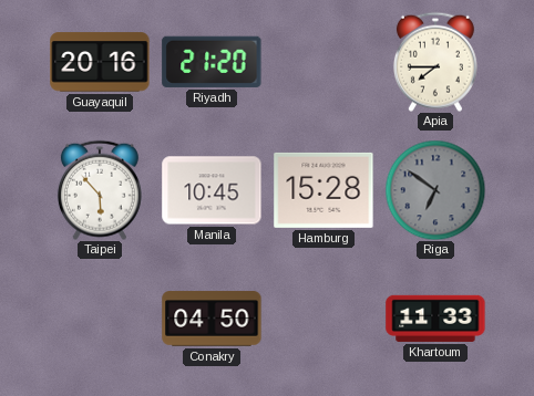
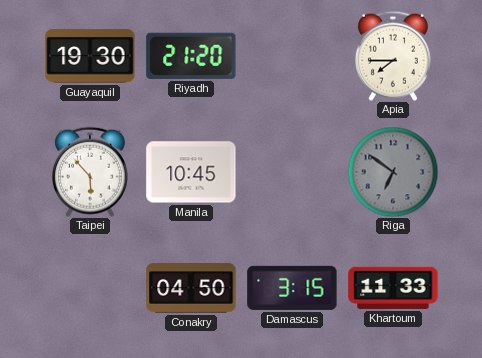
Guayaquil: 20:16 -> 19:30 (90, 56)
Hamburg: 15:28 -> none (324, 190)
Damascus: none -> 3:15 (292, 288)
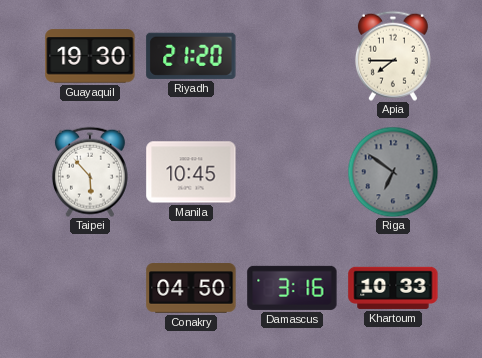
Damascus: 3:15 -> 3:16 (292, 288)
Khartoum: 11:33 -> 10:33 (393, 288)
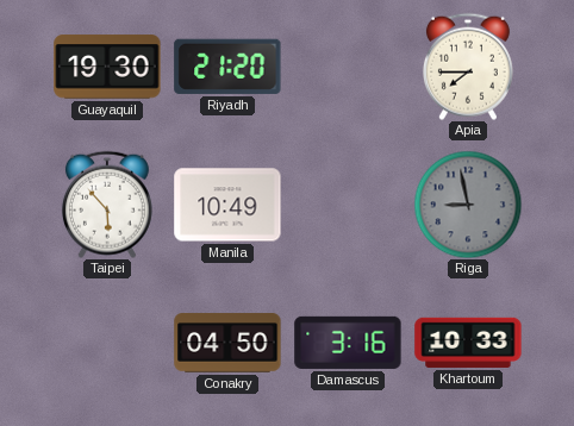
Manila: 10:45 -> 10:49 (227, 205)
Riga: 6:51 -> 8:58 (468, 205)
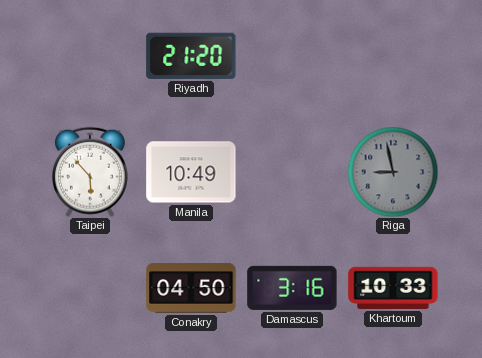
Guayaquil: 19:30 -> none (107, 67)
Apia: 7:45 -> none (468, 67)
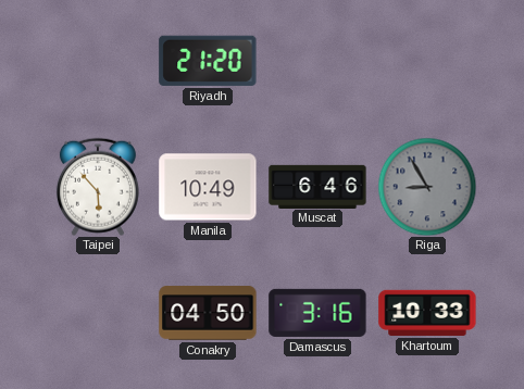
Muscat: none -> 6:46 (317, 186)
Riga: 8:58 -> 8:55 (427, 187)
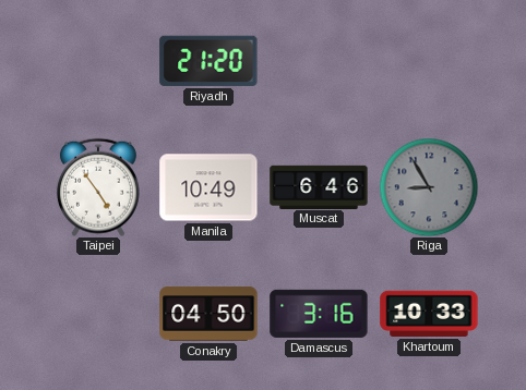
Taipei: 5:53 -> 4:54 (98, 187)
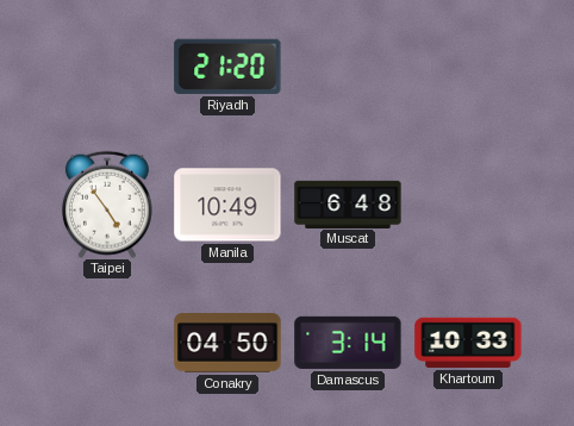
Muscat: 6:46 -> 6:48 (348, 203)
Riga: 8:55 -> none (429, 187)
Damascus: 3:16 -> 3:14 (348, 343)
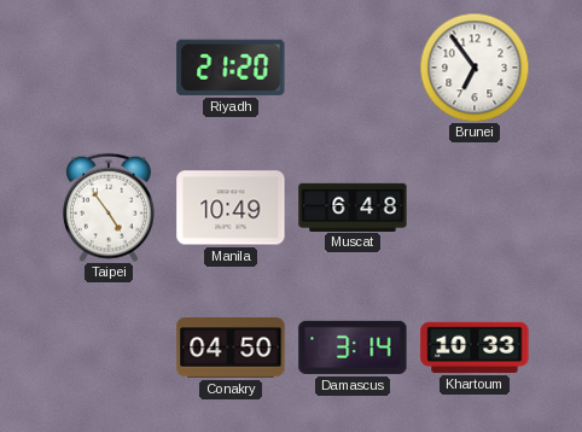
Brunei: none -> 6:54 (475, 68)
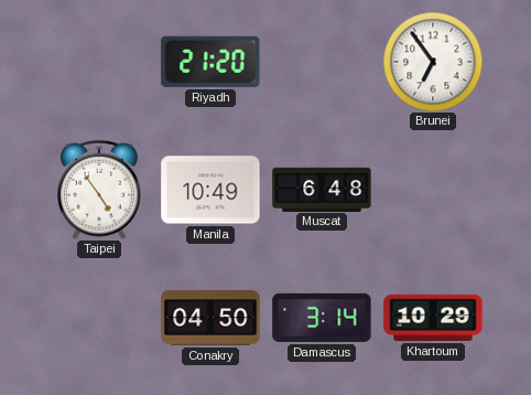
Khartoum: 10:33 -> 10:29 (433, 318)
